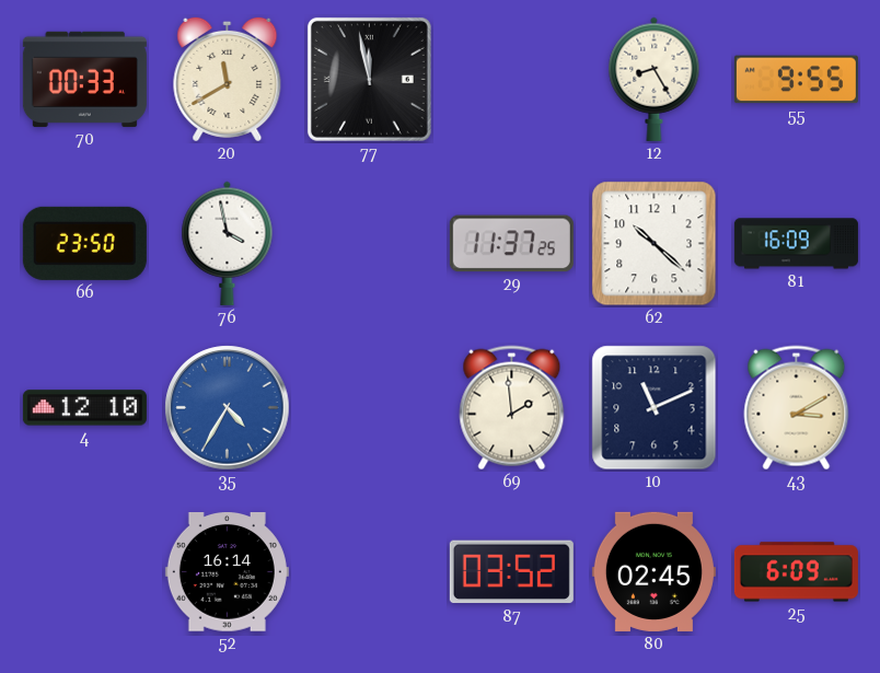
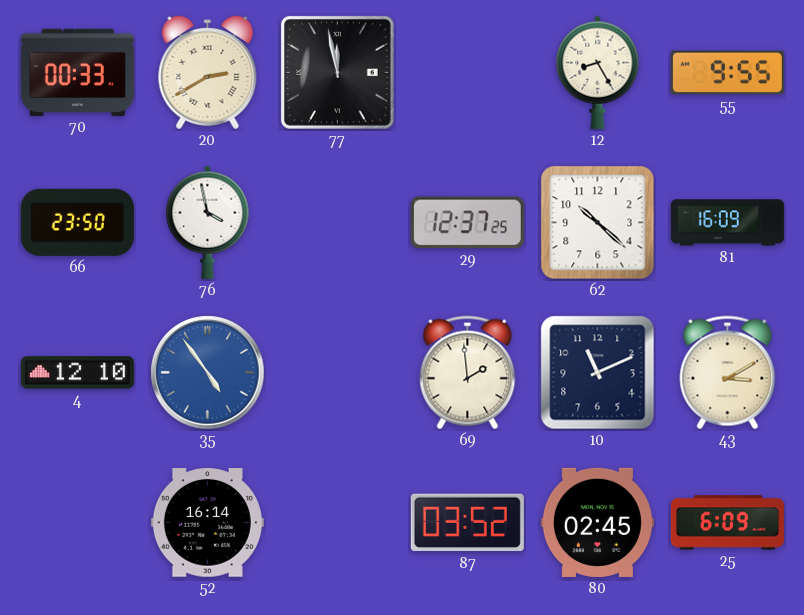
20: 11:40 -> 2:40 (208, 72)
29: 11:37 -> 12:37 (467, 223)
35: 4:35 -> 4:54 (208, 373)
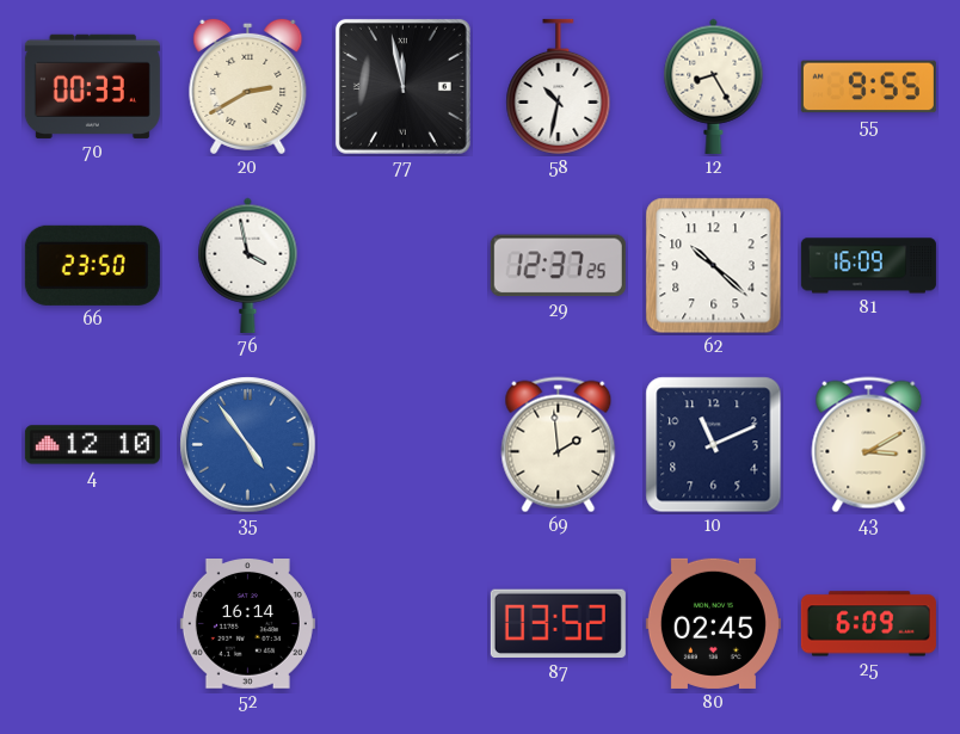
58: none -> 10:32 (559, 86)
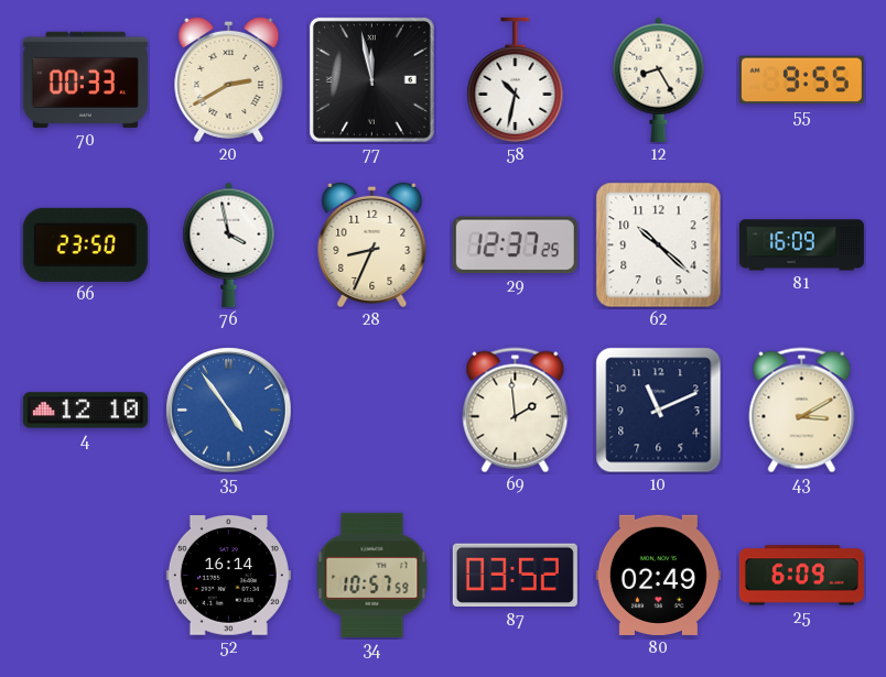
28: none -> 8:34 (372, 244)
34: none -> 10:57 (372, 575)
80: 02:45 -> 02:49 (658, 575)
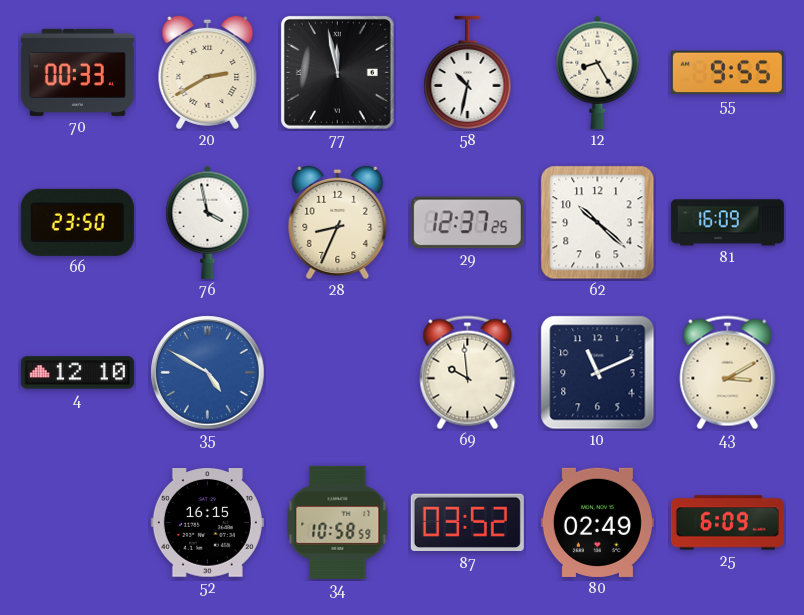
35: 4:54 -> 4:50 (208, 373)
69: 1:59 -> 9:59 (468, 373)
52: 16:14 -> 16:15 (207, 523)
34: 10:57 -> 10:58 (338, 522)
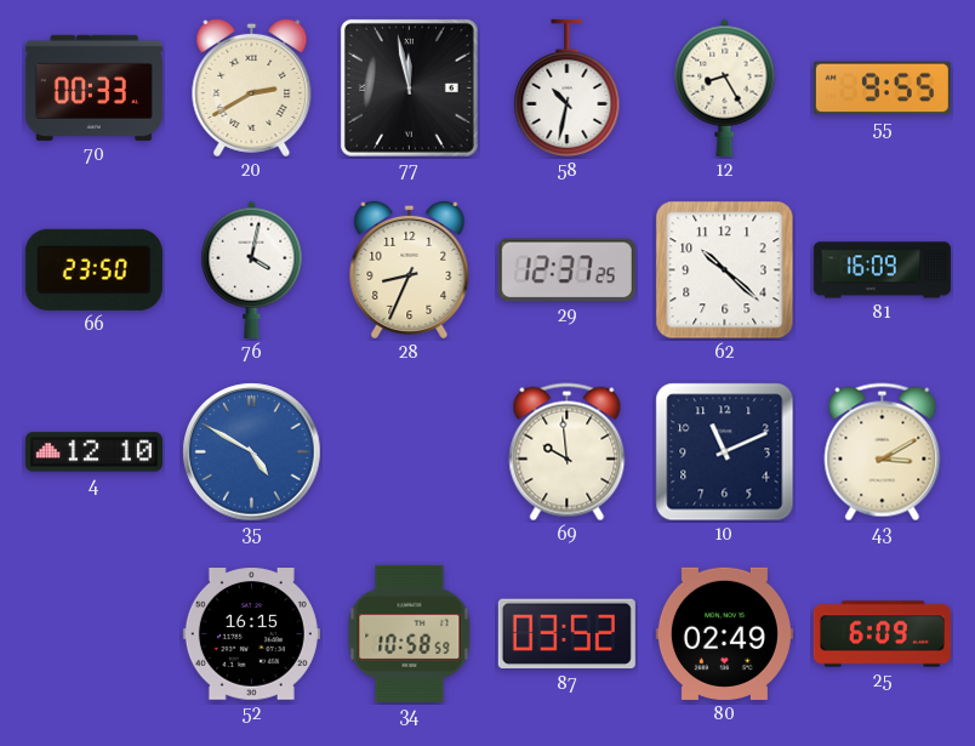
76: 3:58 -> 4:02 (252, 269)
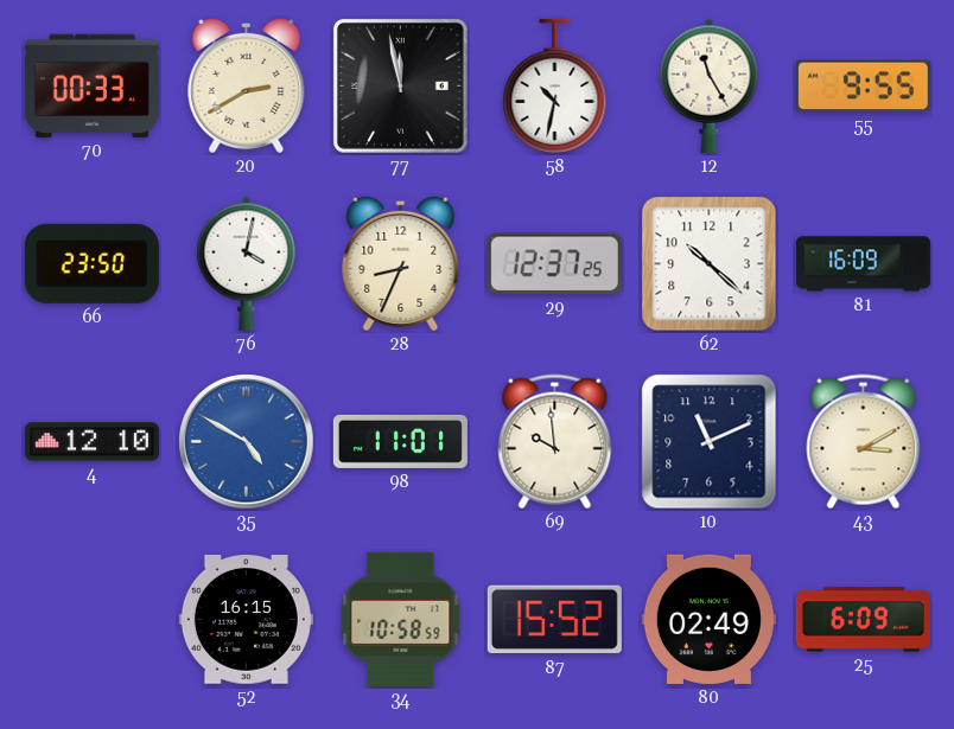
12: 8:25 -> 11:25 (710, 85)
98: none -> 11:01 (400, 441)
87: 03:52 -> 15:52 (554, 620)
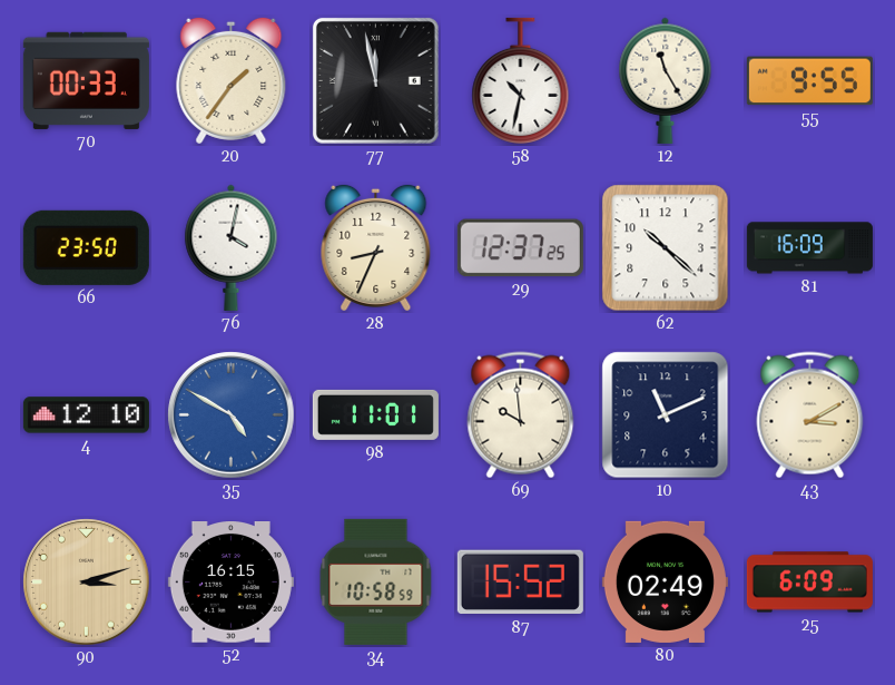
20: 2:40 -> 1:36 (232, 80)
90: none -> 3:12 (87, 583)
